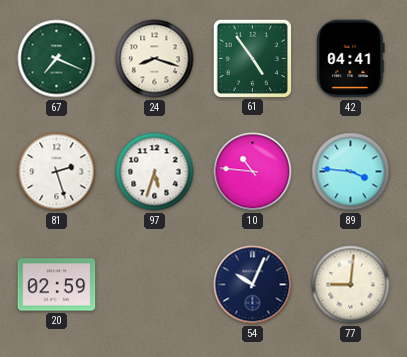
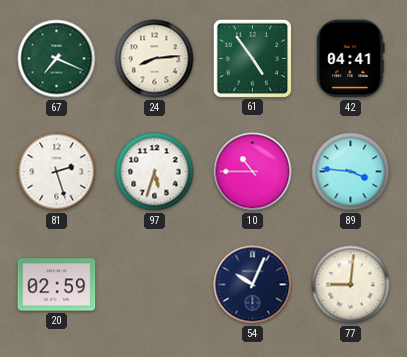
24: 8:18 -> 8:14 (155, 59)
10: 10:46 -> 10:45 (253, 172)
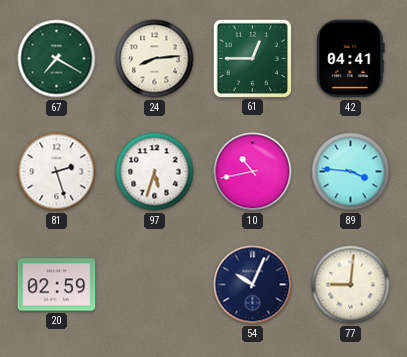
67: 7:19 -> 7:20 (57, 59)
61: 4:54 -> 12:45 (252, 58)
10: 10:45 -> 10:43 (253, 172)
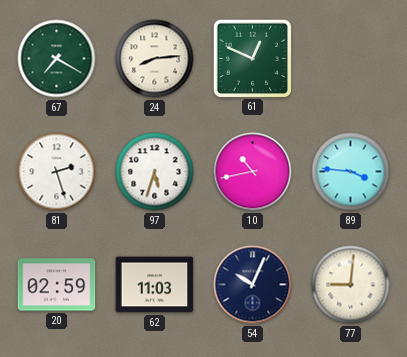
61: 12:45 -> 12:49 (252, 58)
42: 04:41 -> none (351, 59)
62: none -> 11:03 (155, 285)
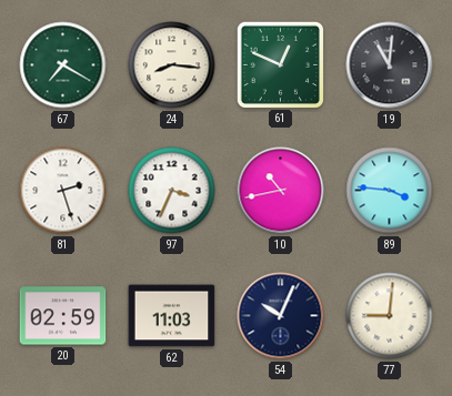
24: 8:14 -> 8:16 (172, 65)
19: none -> 11:01 (390, 65)
97: 5:33 -> 3:34 (172, 191)
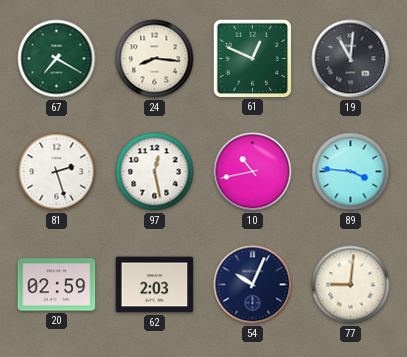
97: 3:34 -> 12:28 (155, 172)
62: 11:03 -> 2:03 (155, 285)
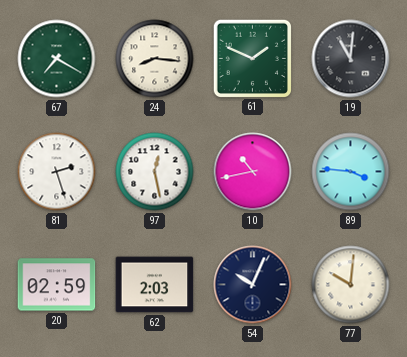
61: 12:49 -> 1:49 (252, 58)
77: 9:01 -> 10:01 (351, 285)
